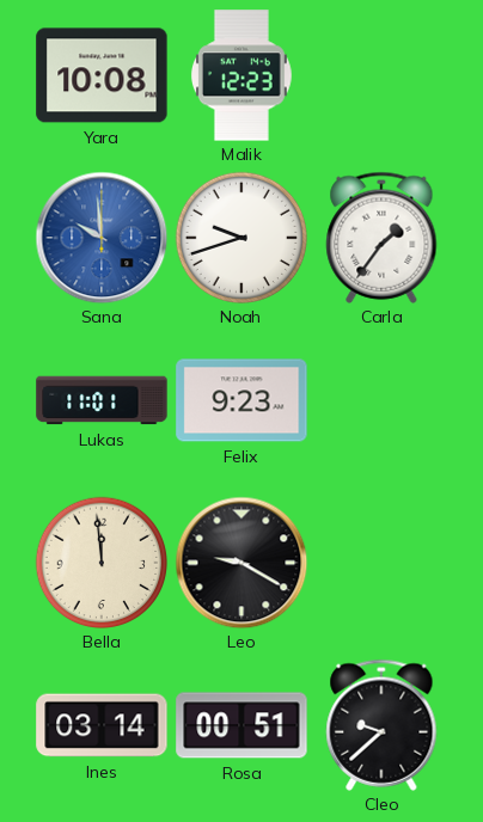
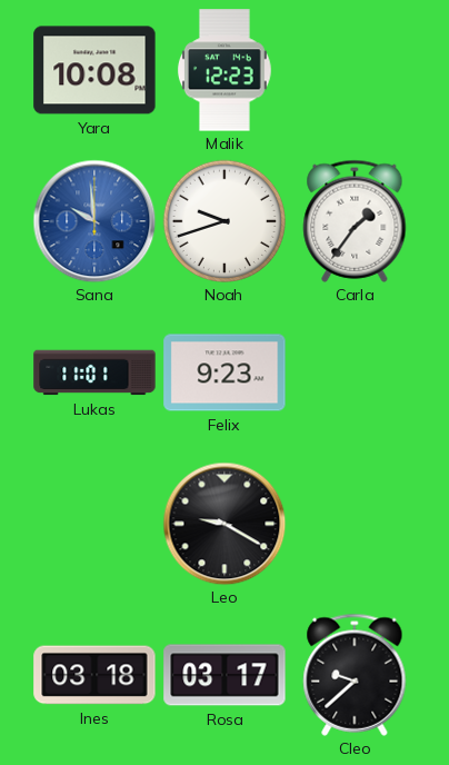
Bella: 11:59 -> none (100, 562)
Ines: 03:14 -> 03:18 (94, 675)
Rosa: 00:51 -> 03:17 (225, 675)
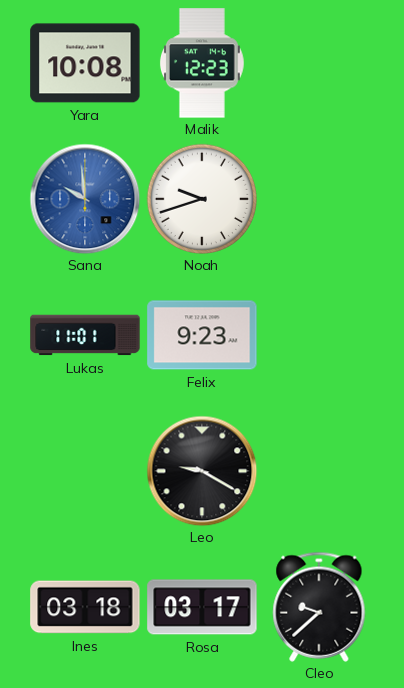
Carla: 1:36 -> none (355, 221)
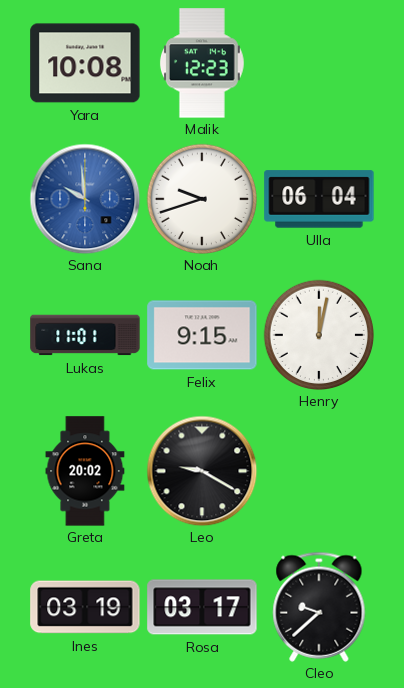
Ulla: none -> 06:04 (319, 199)
Felix: 9:23 -> 9:15 (202, 335)
Henry: none -> 12:02 (318, 334)
Greta: none -> 20:02 (85, 471)
Ines: 03:18 -> 03:19 (85, 607)
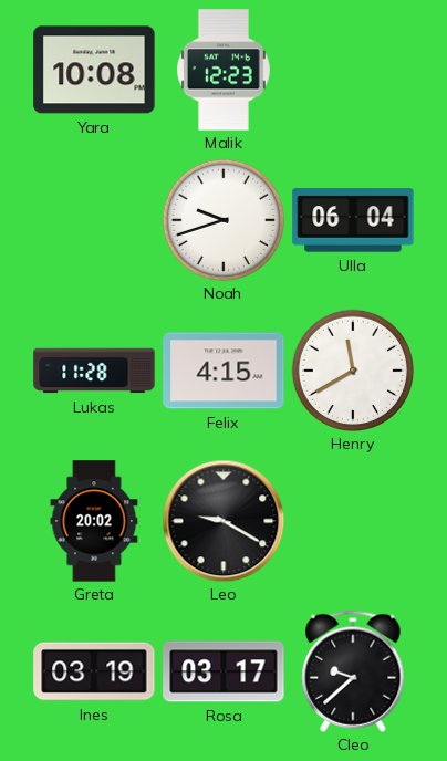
Sana: 9:59 -> none (85, 199)
Lukas: 11:01 -> 11:28 (94, 371)
Felix: 9:15 -> 4:15 (224, 371)
Henry: 12:02 -> 11:40 (352, 369)
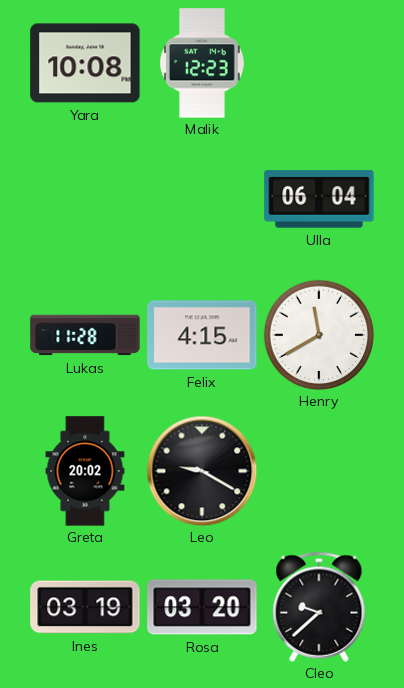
Noah: 9:42 -> none (222, 219)
Rosa: 03:17 -> 03:20 (202, 607)
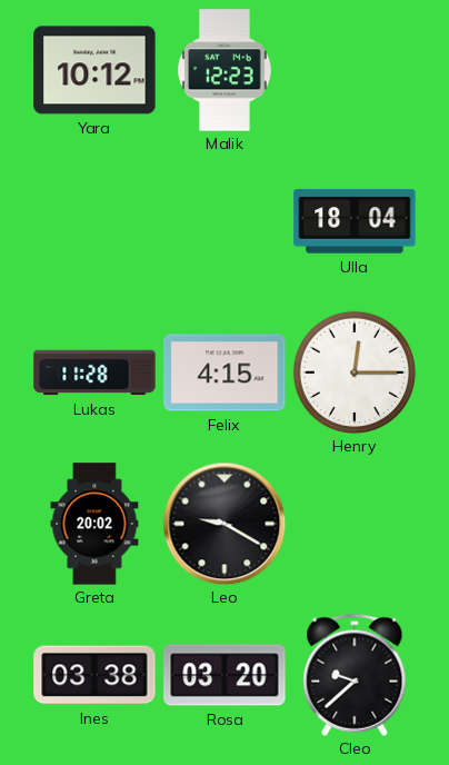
Yara: 10:08 -> 10:12 (94, 70)
Ulla: 06:04 -> 18:04 (355, 221)
Henry: 11:40 -> 12:15 (353, 371)
Ines: 03:19 -> 03:38 (94, 675)
